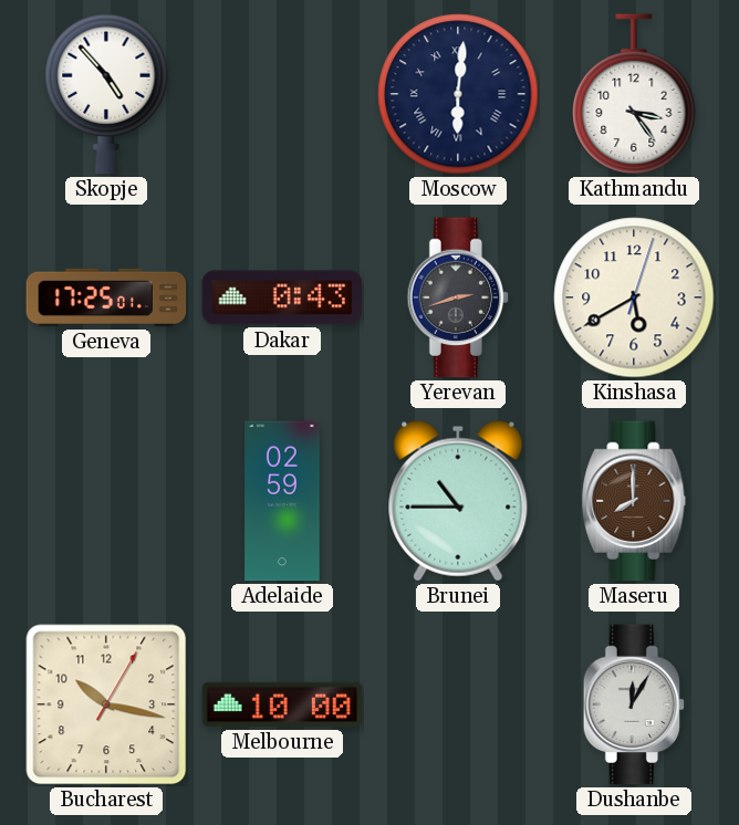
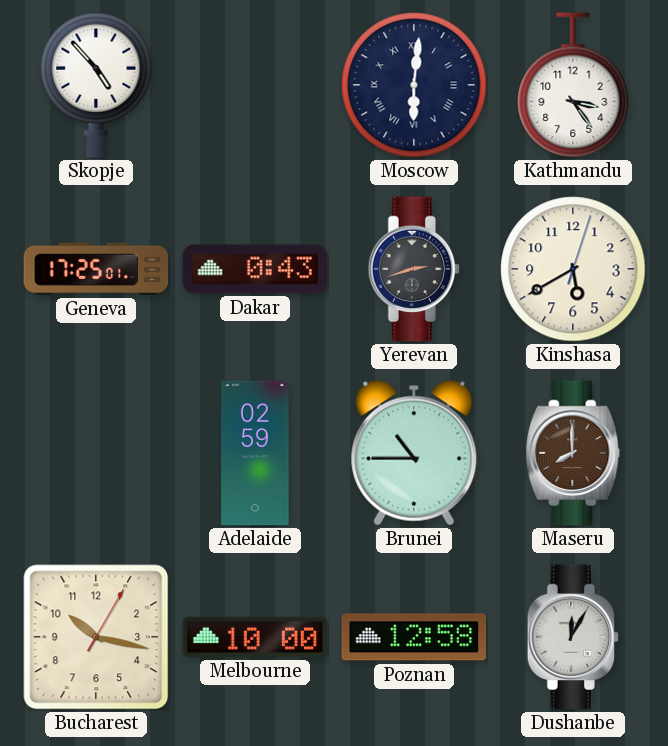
Poznan: none -> 12:58 (414, 637)
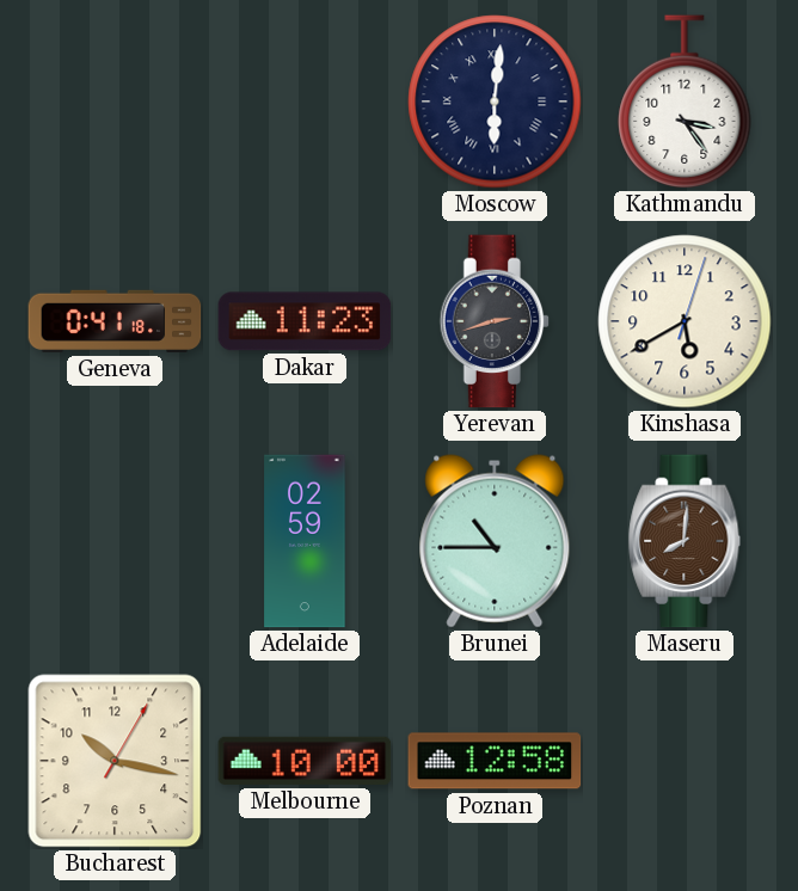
Skopje: 4:53 -> none (96, 85)
Geneva: 17:25 -> 0:41 (115, 321)
Dakar: 0:43 -> 11:23 (305, 321)
Maseru: 8:00 -> 8:01 (685, 541)
Dushanbe: 12:05 -> none (573, 637)
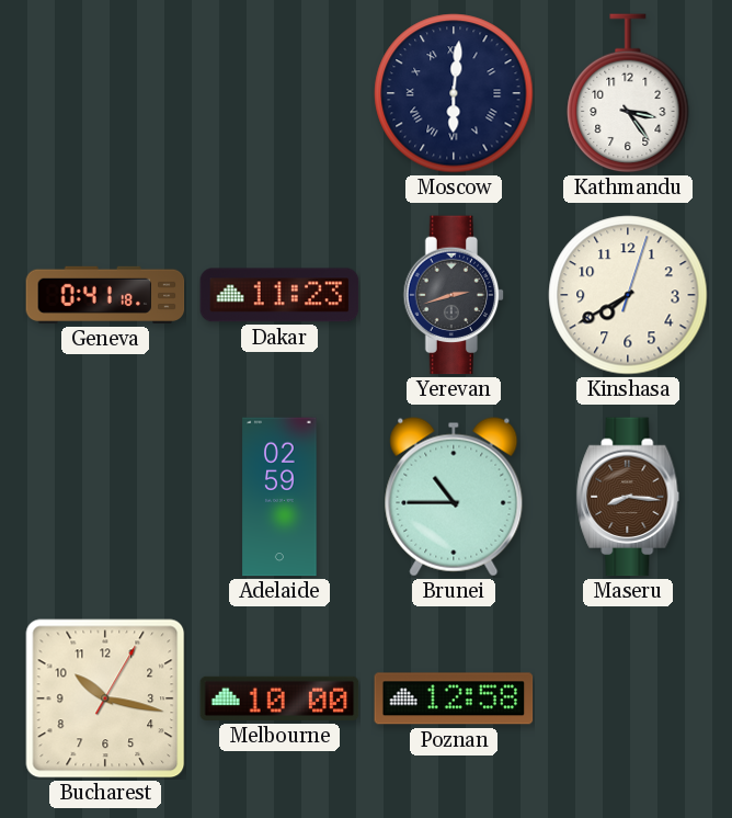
Kinshasa: 5:40 -> 7:40 (628, 295)
Maseru: 8:01 -> 8:16 (628, 497)
